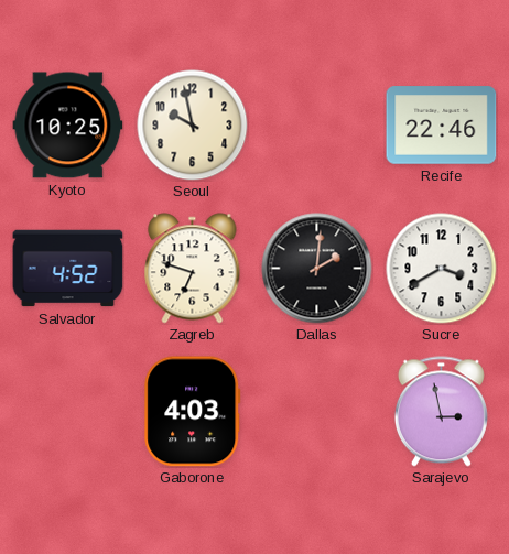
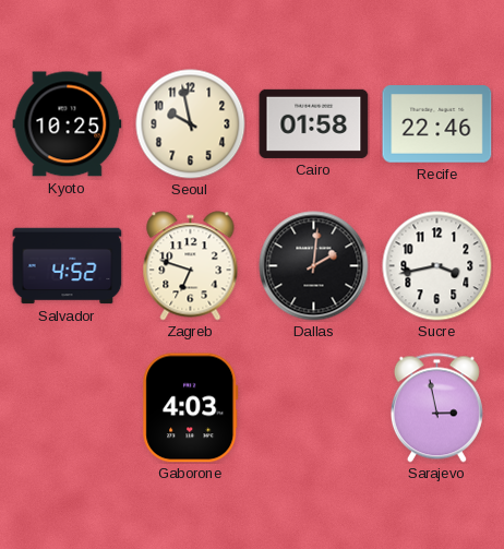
Cairo: none -> 01:58 (314, 123)
Sucre: 3:40 -> 3:43 (437, 266)
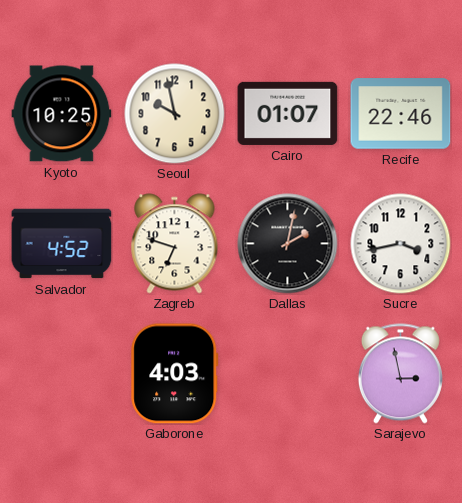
Cairo: 01:58 -> 01:07 (288, 113)
Dallas: 2:01 -> 2:02 (288, 244)
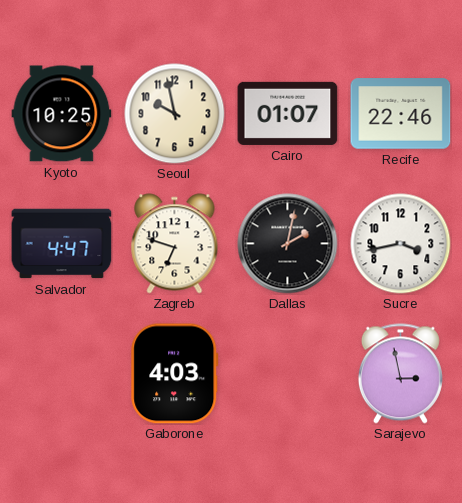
Salvador: 4:52 -> 4:47 (62, 244)
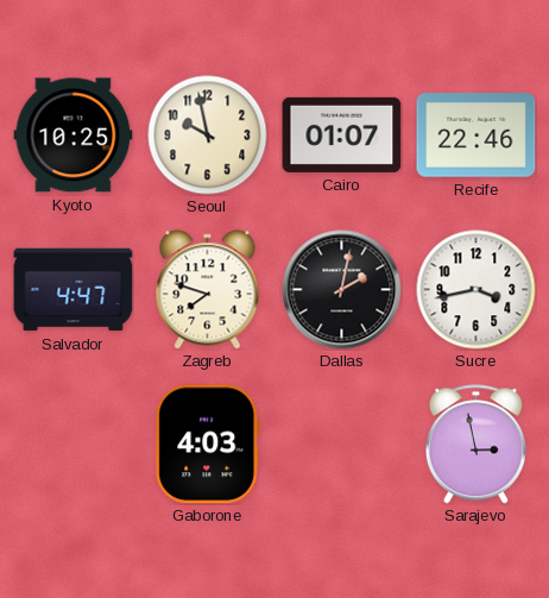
Zagreb: 6:48 -> 7:48 (208, 290)
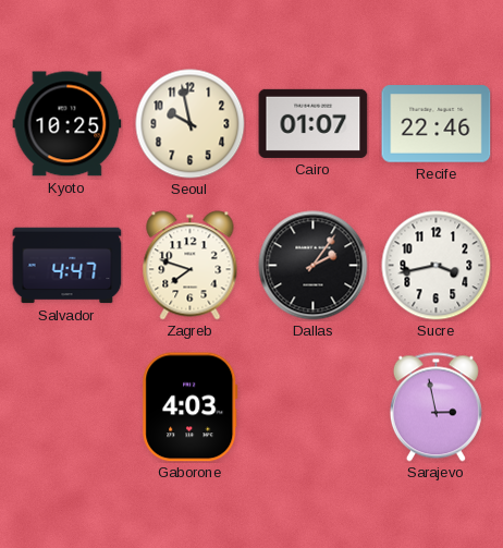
Dallas: 2:02 -> 2:06 (314, 266)
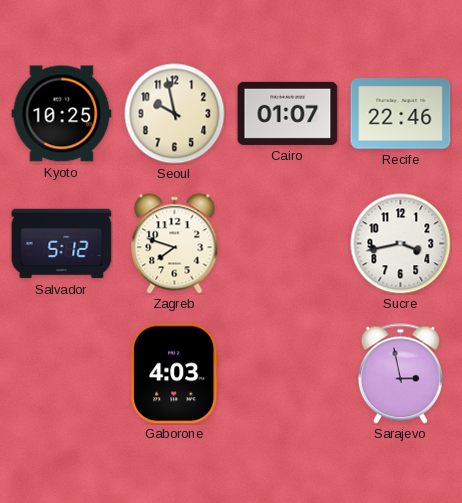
Salvador: 4:47 -> 5:12 (62, 244)
Dallas: 2:06 -> none (314, 266)
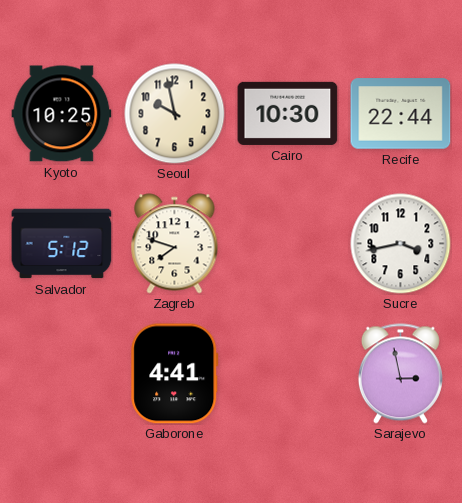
Cairo: 01:07 -> 10:30 (288, 113)
Recife: 22:46 -> 22:44 (401, 114)
Gaborone: 4:03 -> 4:41 (175, 374)
